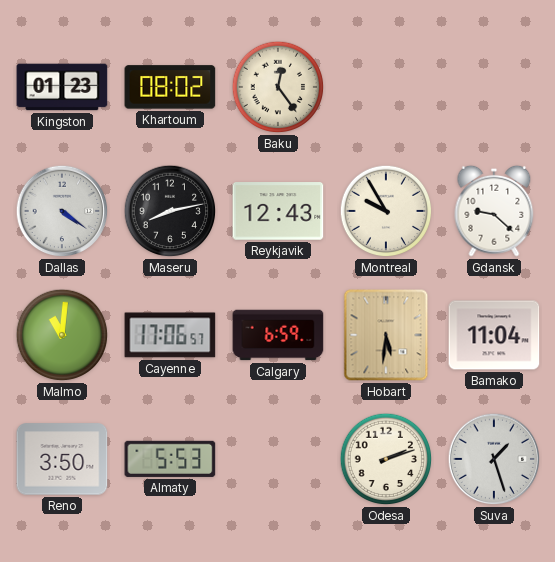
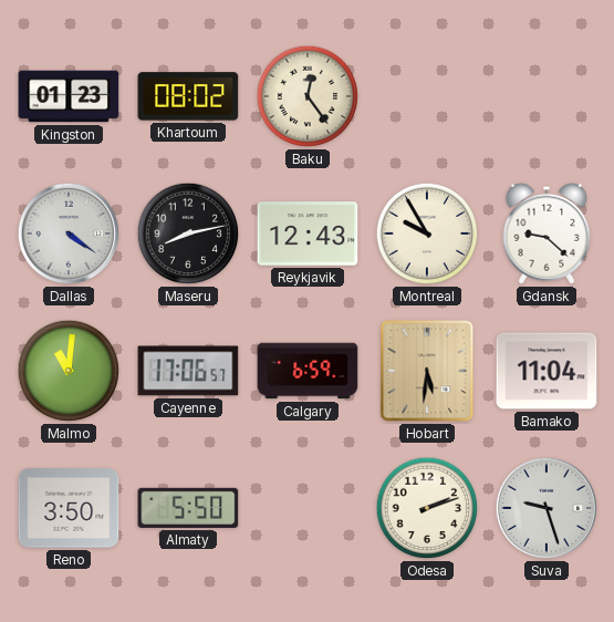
Almaty: 5:53 -> 5:50 (188, 508)
Suva: 1:27 -> 9:27 (547, 508)
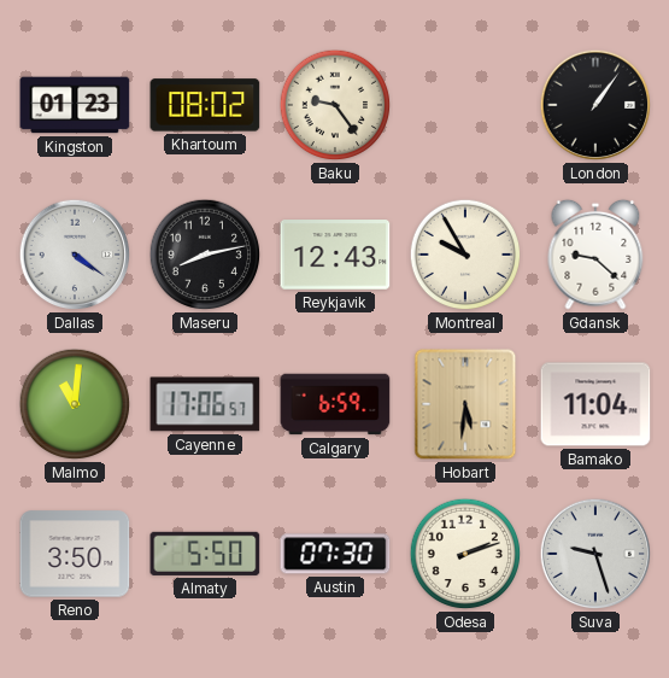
Baku: 12:24 -> 9:24 (335, 105)
London: none -> 1:06 (595, 105)
Austin: none -> 07:30 (335, 554)
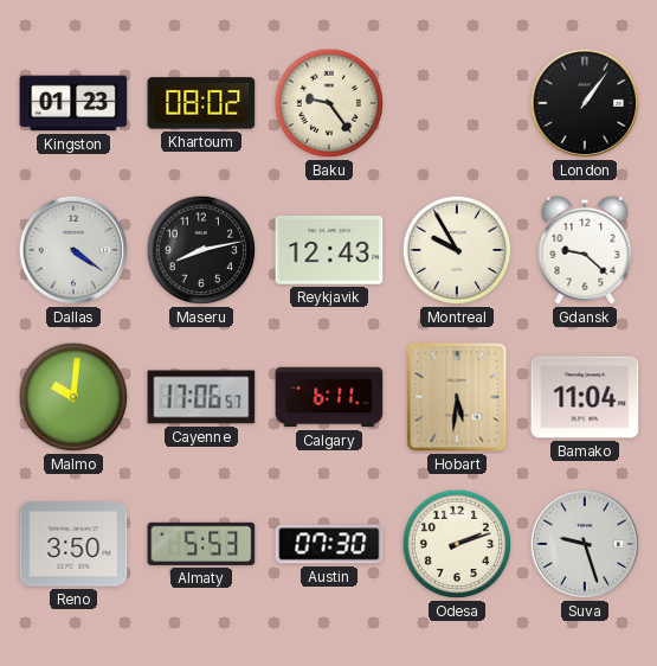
Malmo: 11:01 -> 10:01 (73, 397)
Calgary: 6:59 -> 6:11 (329, 397)
Almaty: 5:50 -> 5:53 (201, 544)
